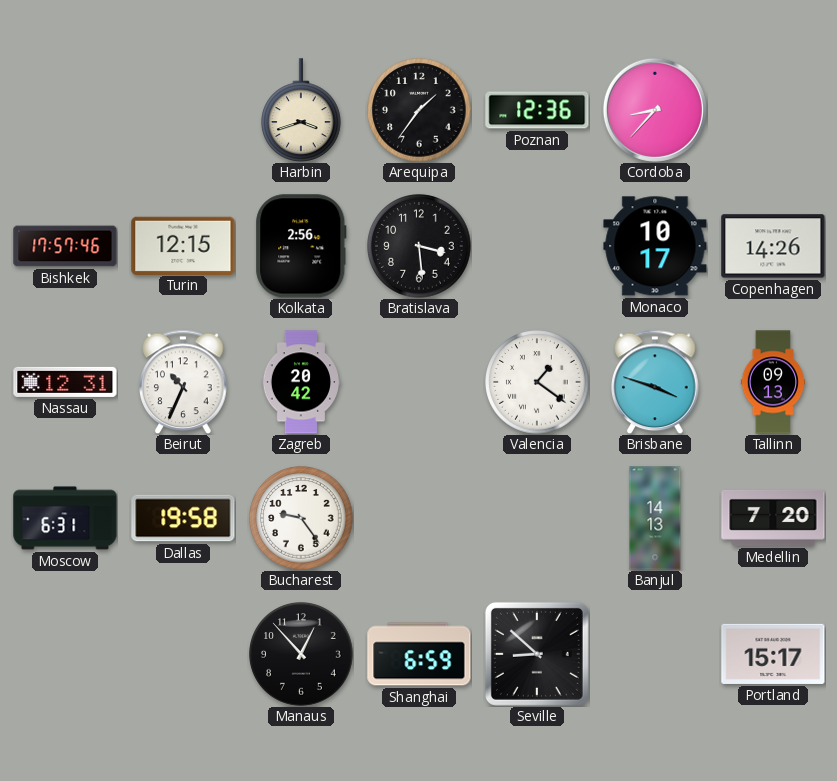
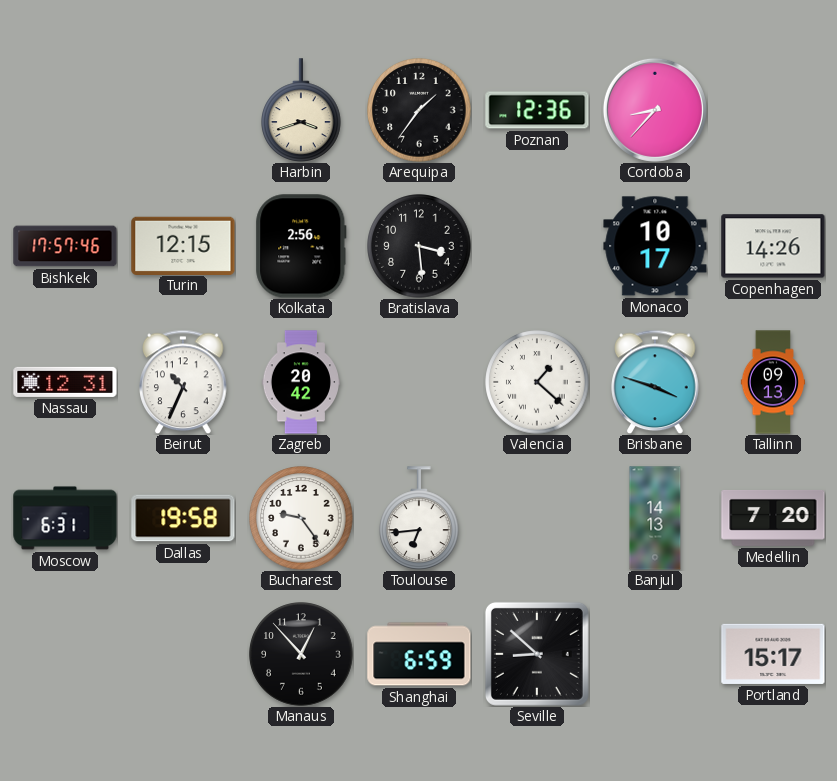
Valencia: 1:21 -> 1:22 (537, 382)
Toulouse: none -> 6:44 (420, 518)
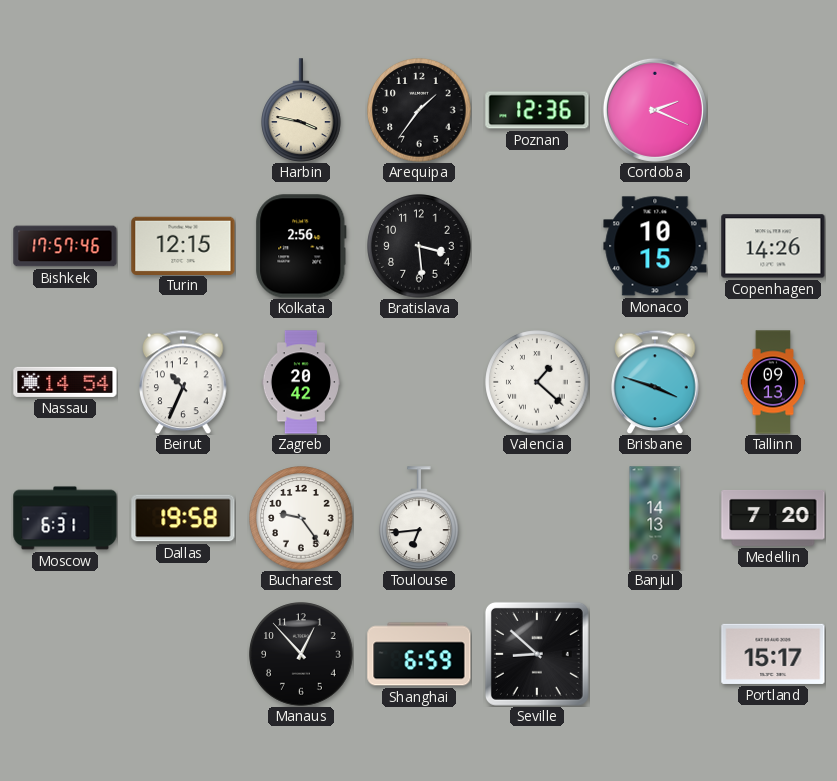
Harbin: 3:42 -> 3:47 (302, 110)
Cordoba: 8:37 -> 2:19 (655, 110)
Monaco: 10:17 -> 10:15 (655, 246)
Nassau: 12:31 -> 14:54 (65, 382)
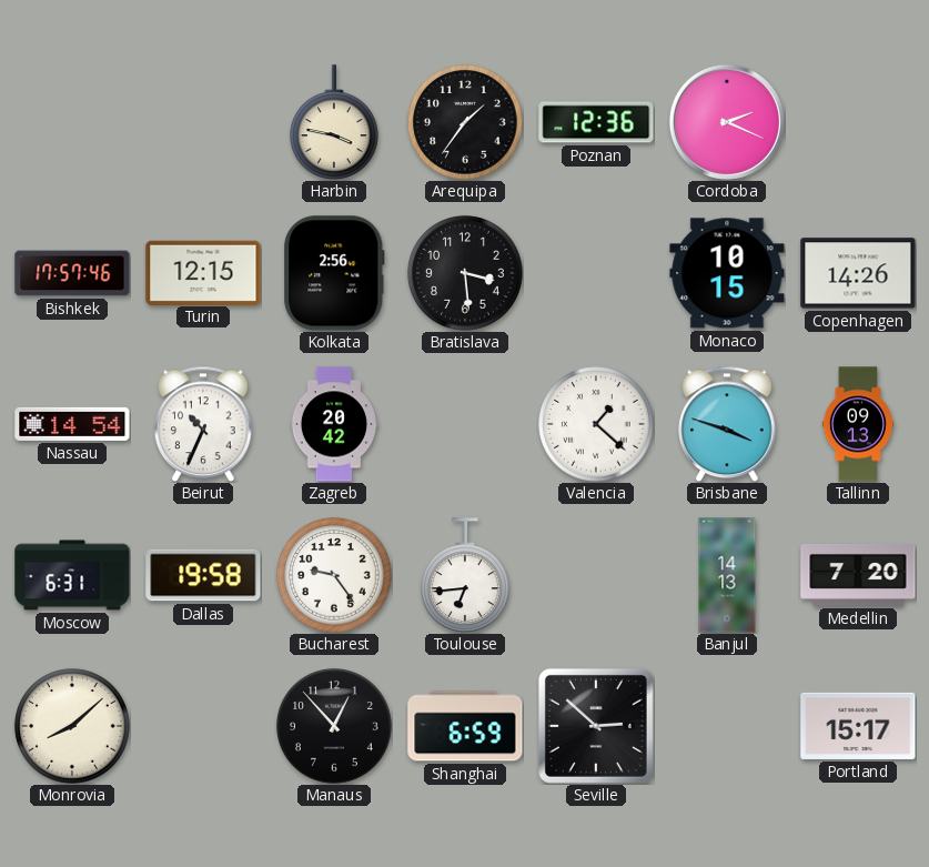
Monrovia: none -> 8:08 (72, 726)
Seville: 8:52 -> 2:52 (596, 726)
